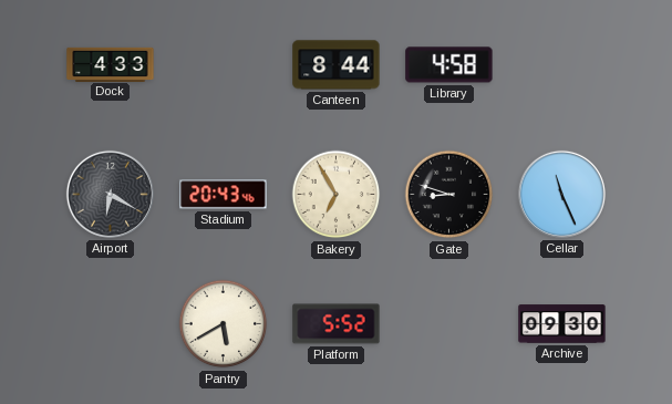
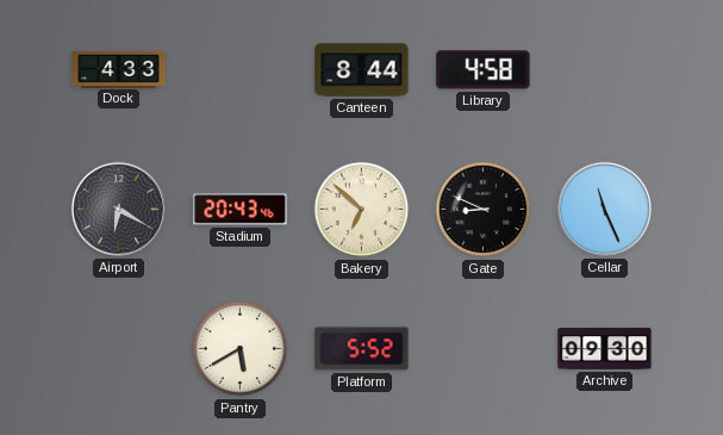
Bakery: 6:55 -> 6:52 (362, 210)
Gate: 8:48 -> 8:49 (484, 210)
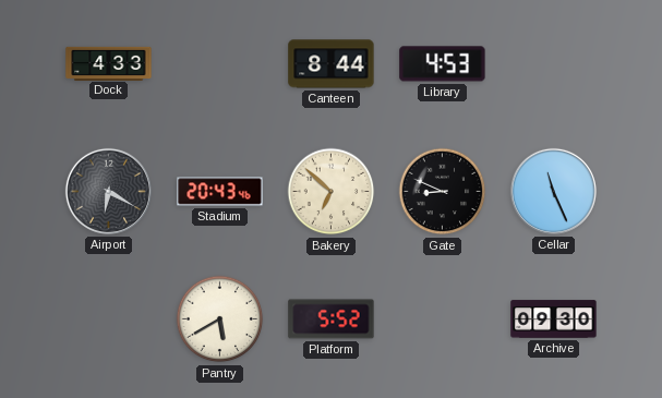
Library: 4:58 -> 4:53 (443, 64)
